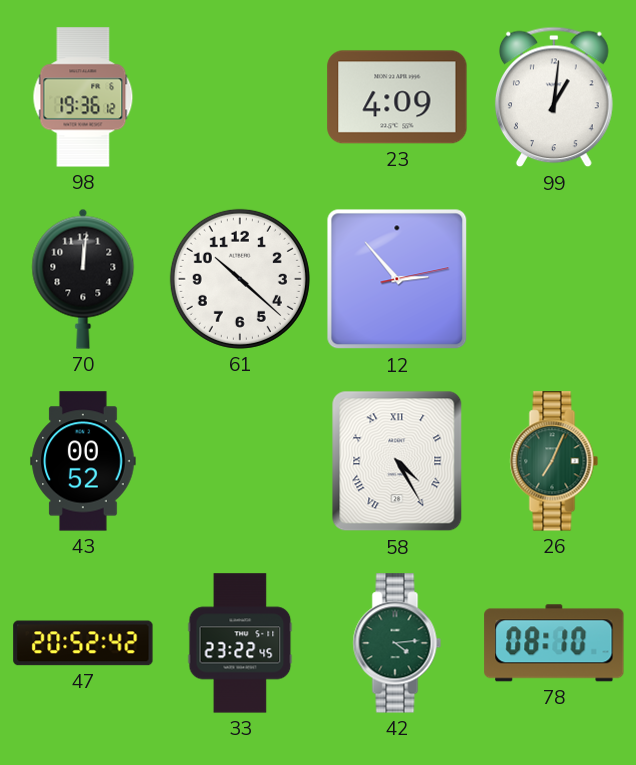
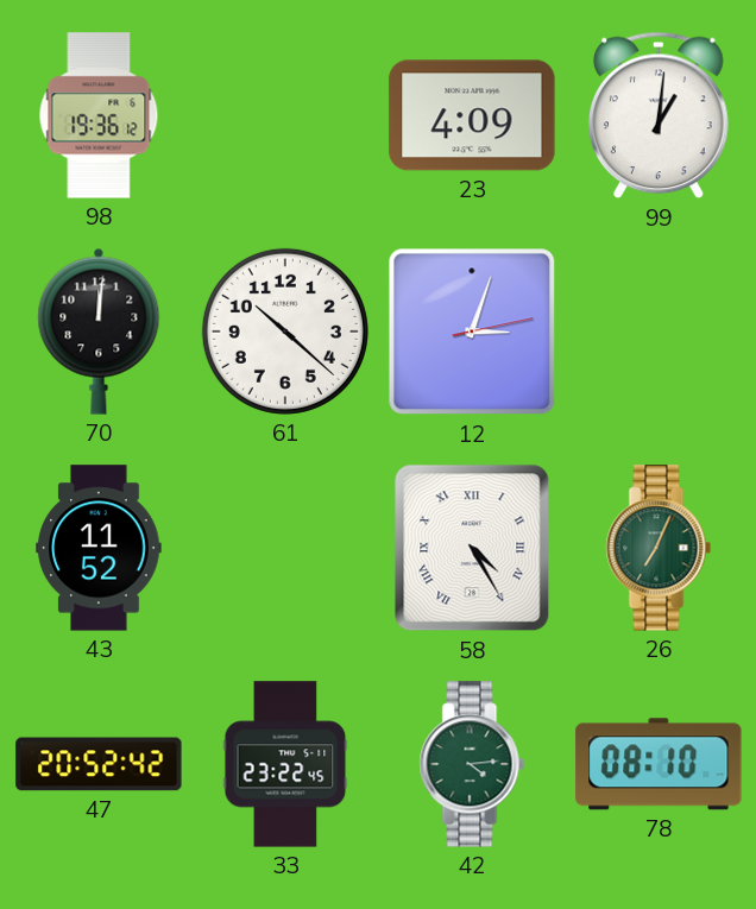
12: 2:53 -> 3:03 (472, 332)
43: 00:52 -> 11:52 (99, 548)
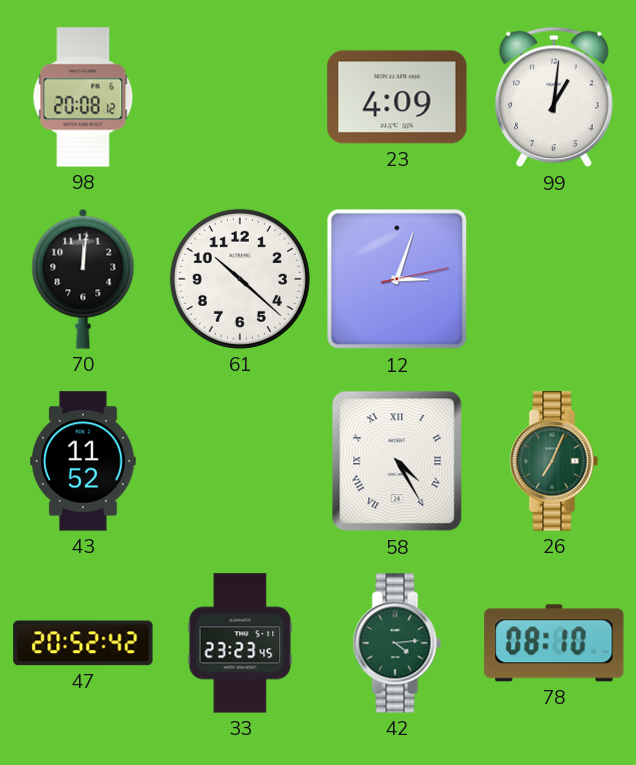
98: 19:36 -> 20:08 (83, 97)
33: 23:22 -> 23:23 (240, 643)
